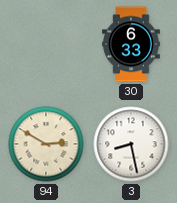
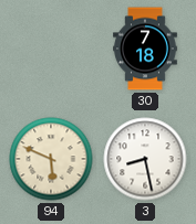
30: 6:33 -> 7:18 (145, 49)
94: 2:50 -> 5:49 (51, 159)
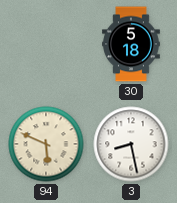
30: 7:18 -> 5:18 (131, 44)
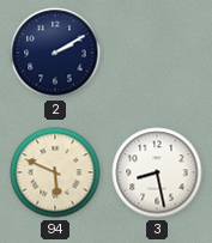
2: none -> 2:10 (55, 53)
30: 5:18 -> none (131, 44)
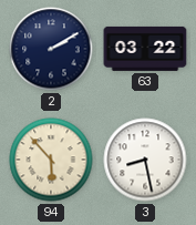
63: none -> 03:22 (145, 49)
94: 5:49 -> 5:53 (51, 160)
